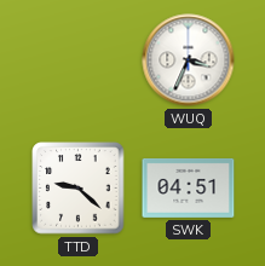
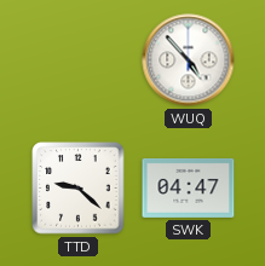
WUQ: 3:34 -> 4:53 (189, 60)
SWK: 04:51 -> 04:47 (189, 187)
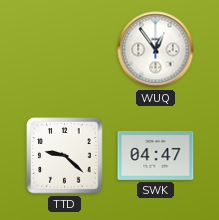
WUQ: 4:53 -> 12:54 (156, 50)
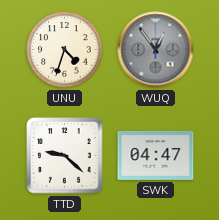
UNU: none -> 4:33 (65, 50)
WUQ dial: white -> grey (156, 50)
